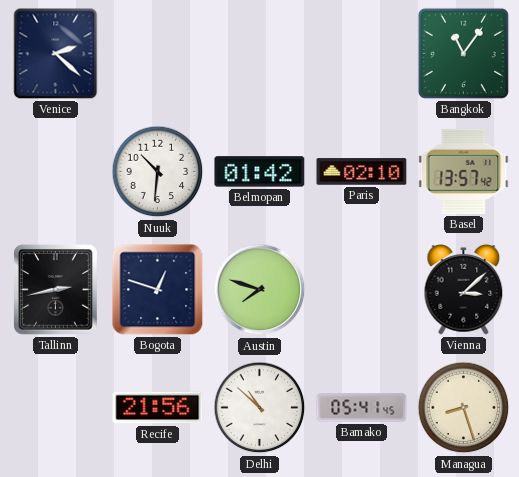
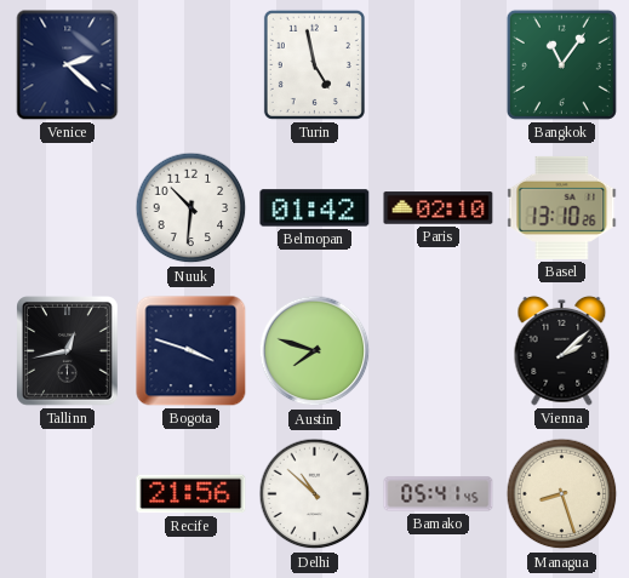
Turin: none -> 4:58 (314, 64)
Basel: 13:57 -> 13:10 (562, 207)
Tallinn: 2:43 -> 12:43 (68, 351)
Bogota: 12:48 -> 3:48 (191, 351)
Vienna: 3:08 -> 2:08 (562, 350)
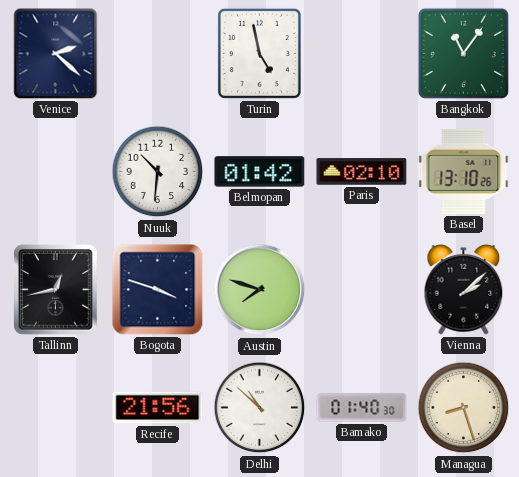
Bamako: 05:41 -> 01:40 (362, 408)
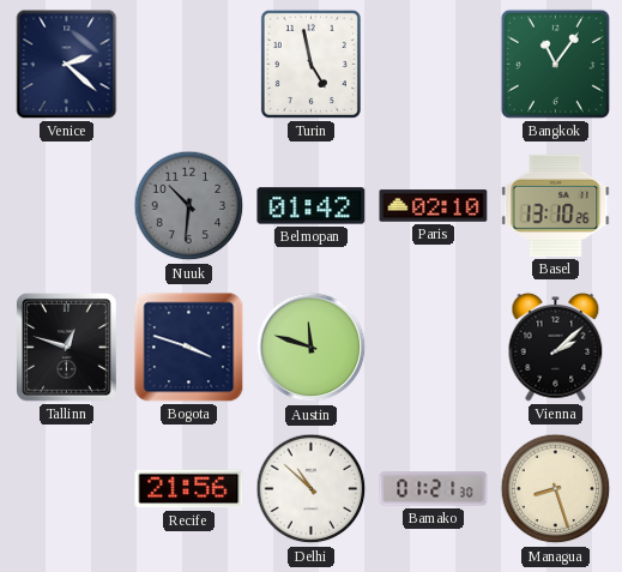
Nuuk dial: white -> grey (189, 206)
Tallinn: 12:43 -> 12:48 (67, 348)
Austin: 7:48 -> 11:48 (312, 348)
Bamako: 01:40 -> 01:21 (434, 489)
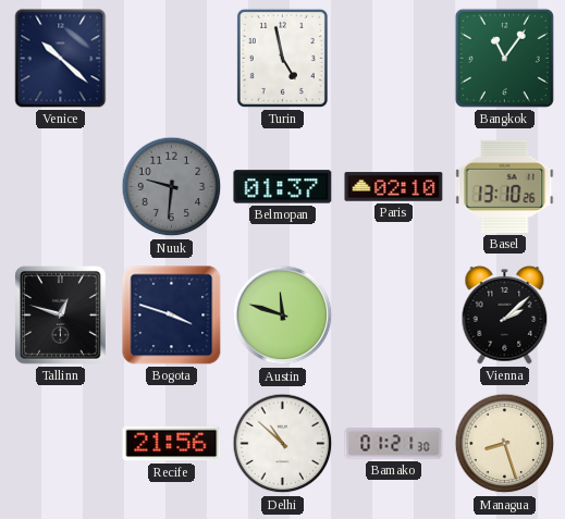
Venice: 2:22 -> 10:22 (61, 59)
Nuuk: 10:31 -> 9:31 (172, 187)
Belmopan: 01:42 -> 01:37 (283, 187)
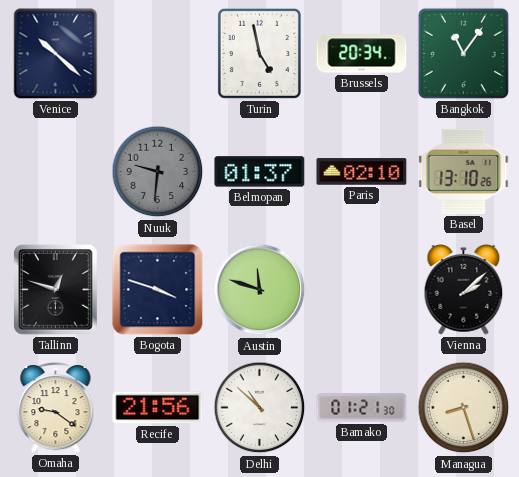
Brussels: none -> 20:34 (362, 54)
Omaha: none -> 9:21 (56, 408)
